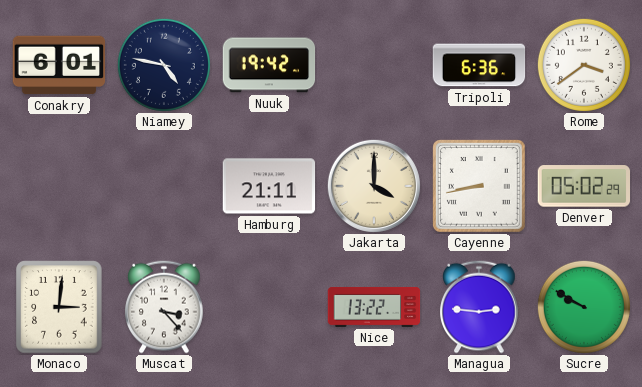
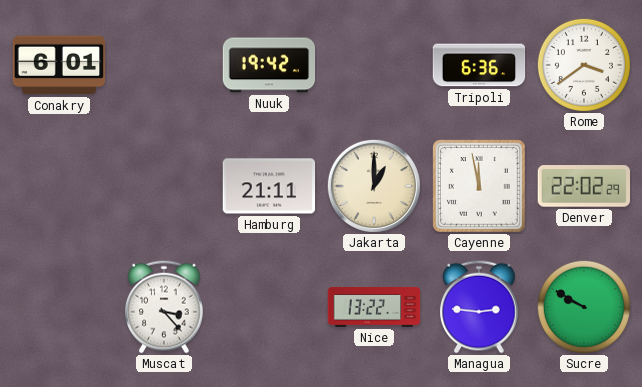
Niamey: 4:47 -> none (164, 65)
Jakarta: 4:00 -> 1:00 (374, 186)
Cayenne: 8:43 -> 11:58 (480, 187)
Denver: 05:02 -> 22:02 (584, 186)
Monaco: 3:01 -> none (59, 307)
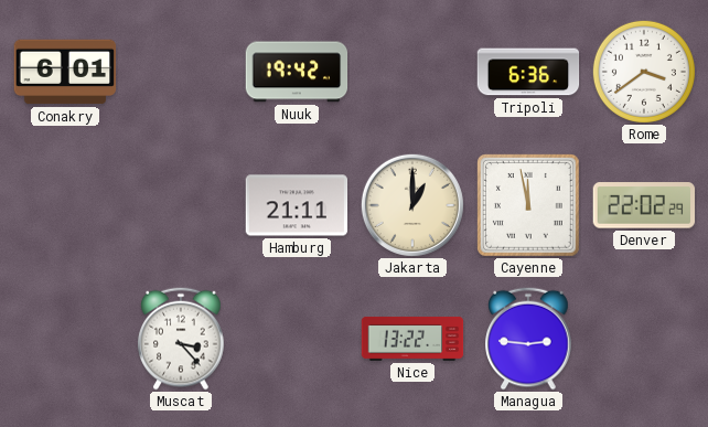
Sucre: 9:50 -> none (584, 307)
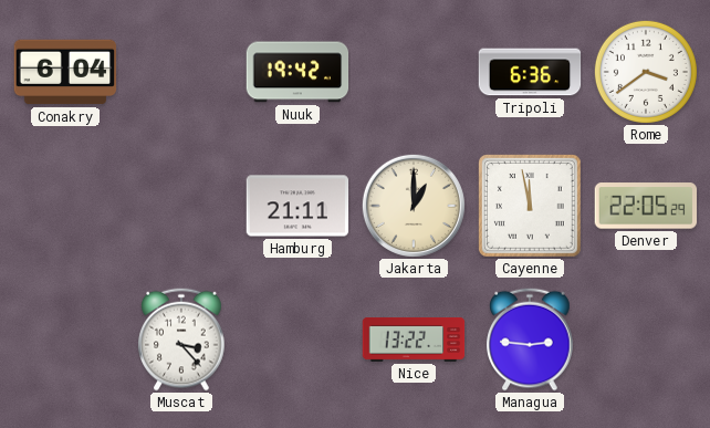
Conakry: 6:01 -> 6:04 (65, 72)
Denver: 22:02 -> 22:05 (646, 206)
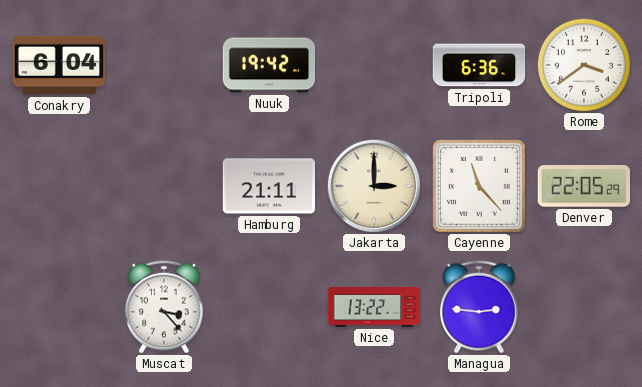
Jakarta: 1:00 -> 3:00 (374, 186)
Cayenne: 11:58 -> 11:23 (480, 187)
